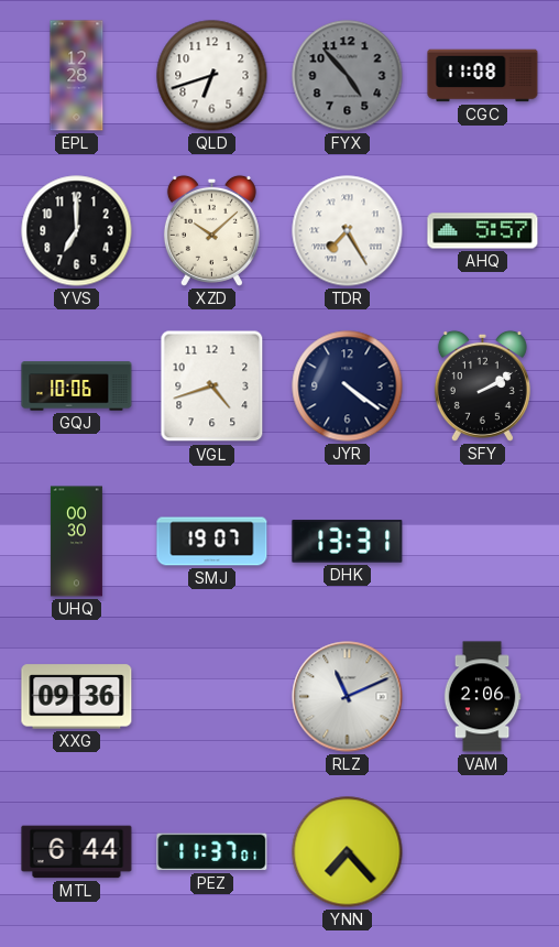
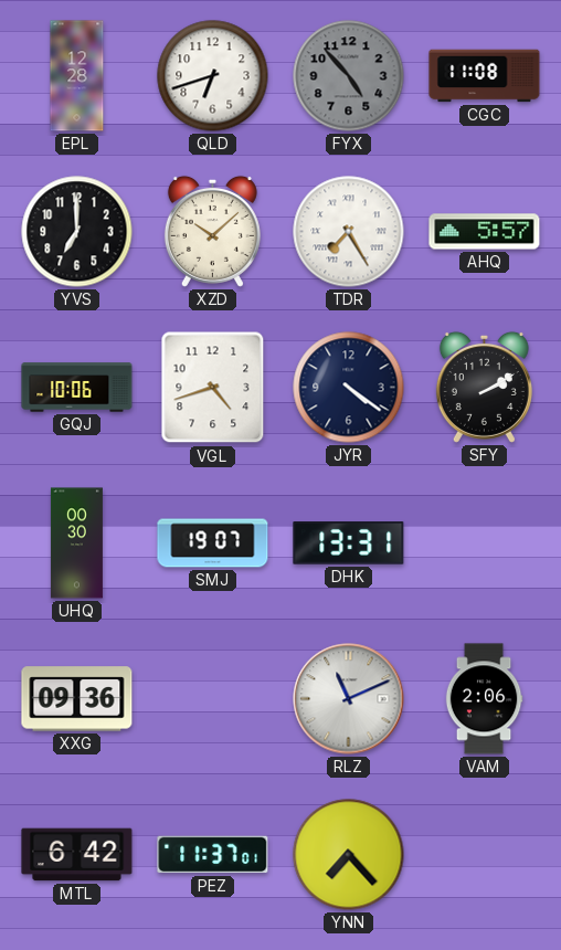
MTL: 6:44 -> 6:42 (77, 855)
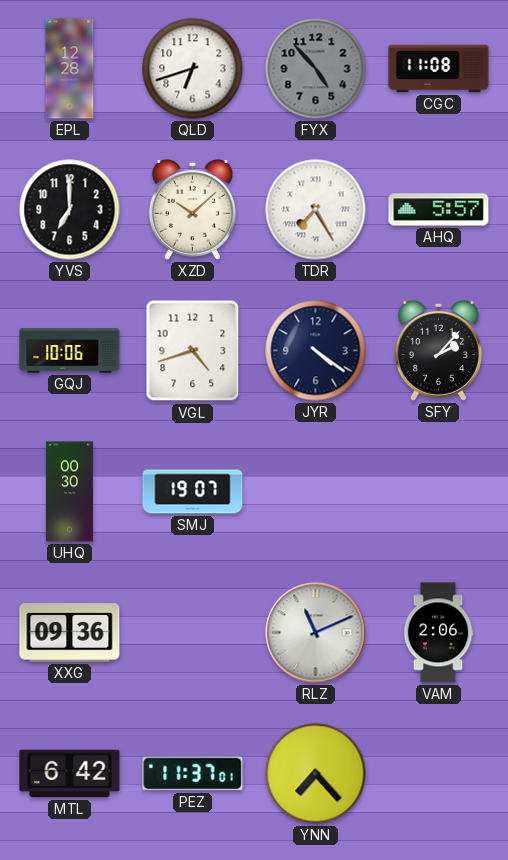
SFY: 2:10 -> 2:07 (438, 350)
DHK: 13:31 -> none (349, 543)
